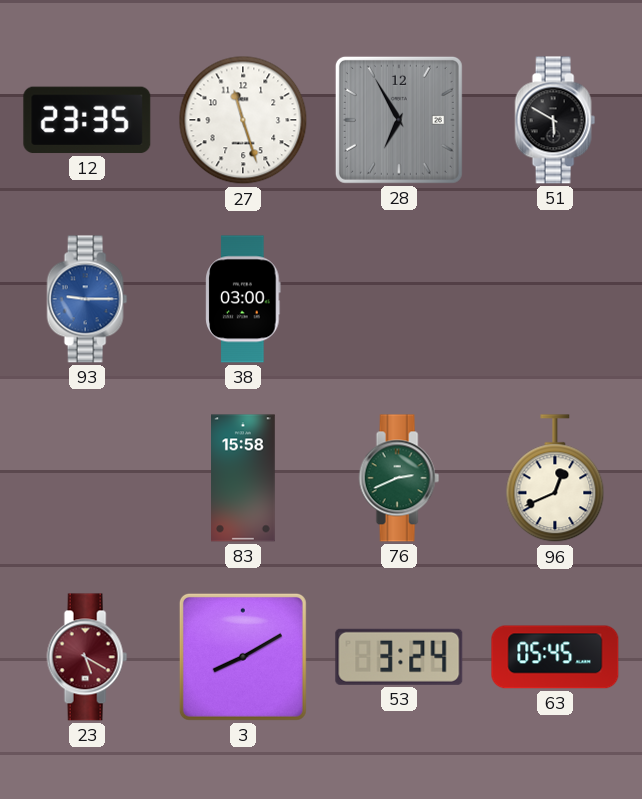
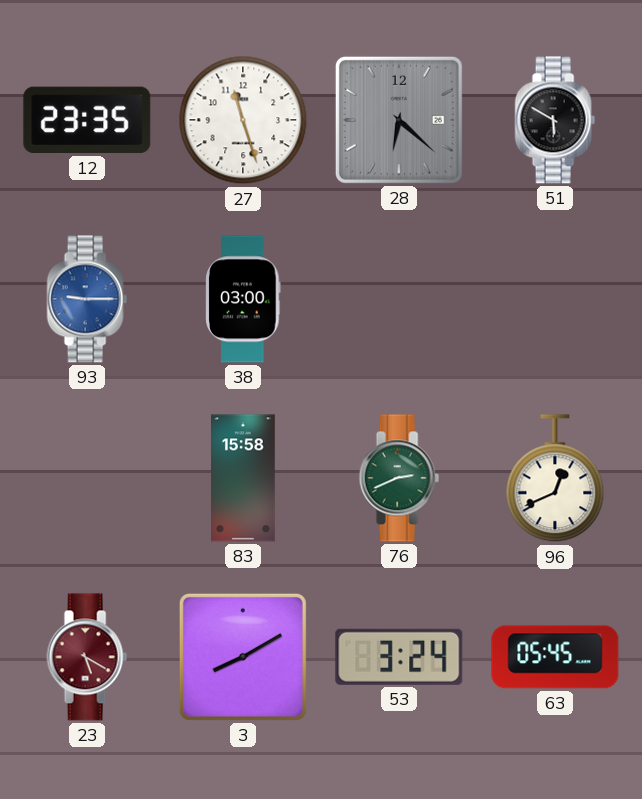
28: 6:55 -> 6:22 (399, 120)
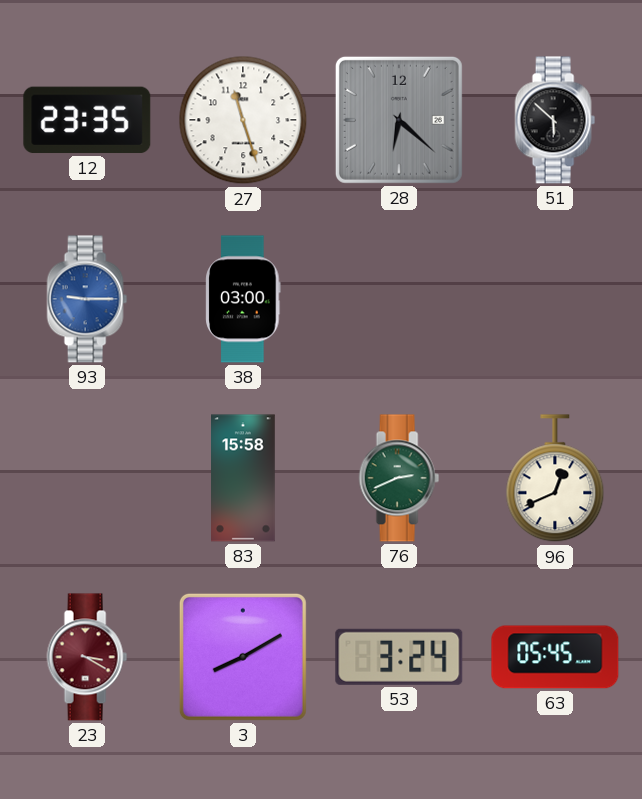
51: 5:50 -> 5:52 (555, 120)
23: 5:20 -> 3:20 (87, 657)
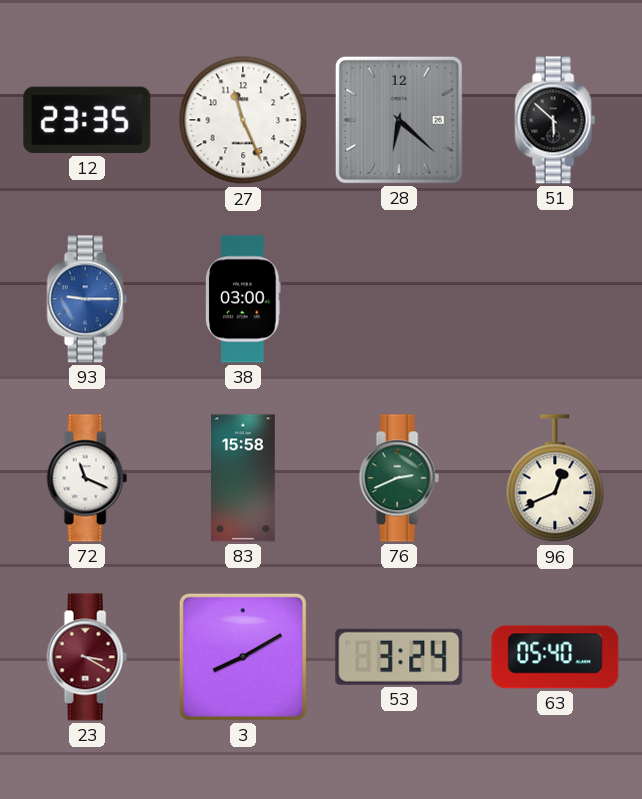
27: 11:27 -> 11:26 (243, 120)
72: none -> 11:19 (87, 478)
63: 05:45 -> 05:40 (555, 657)
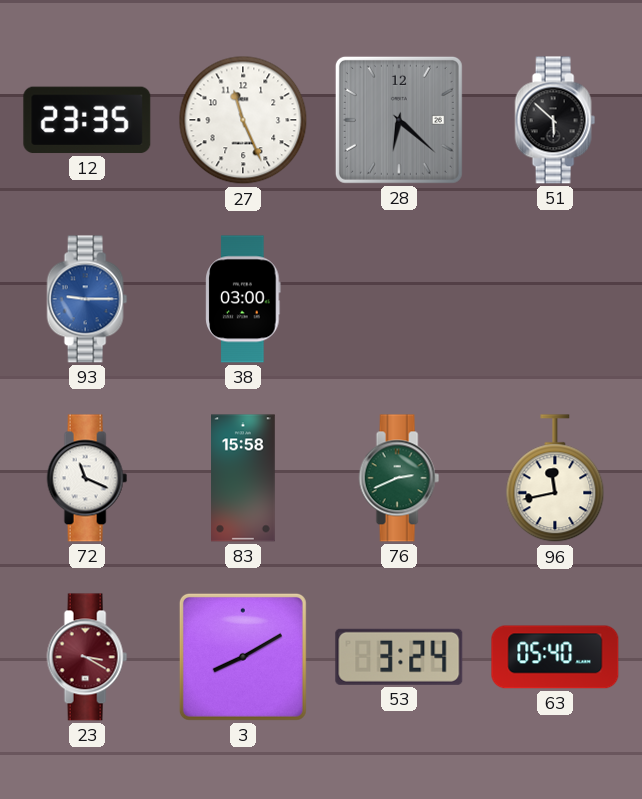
96: 12:41 -> 11:43 (555, 479)
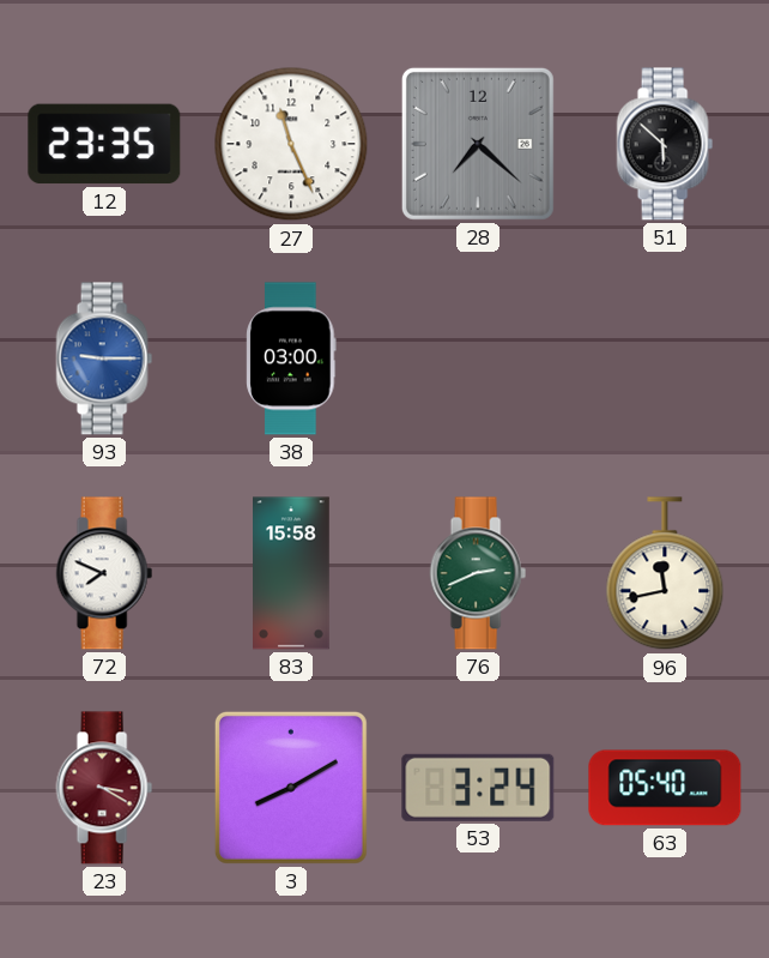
28: 6:22 -> 7:22 (478, 144)
72: 11:19 -> 7:49 (104, 573)
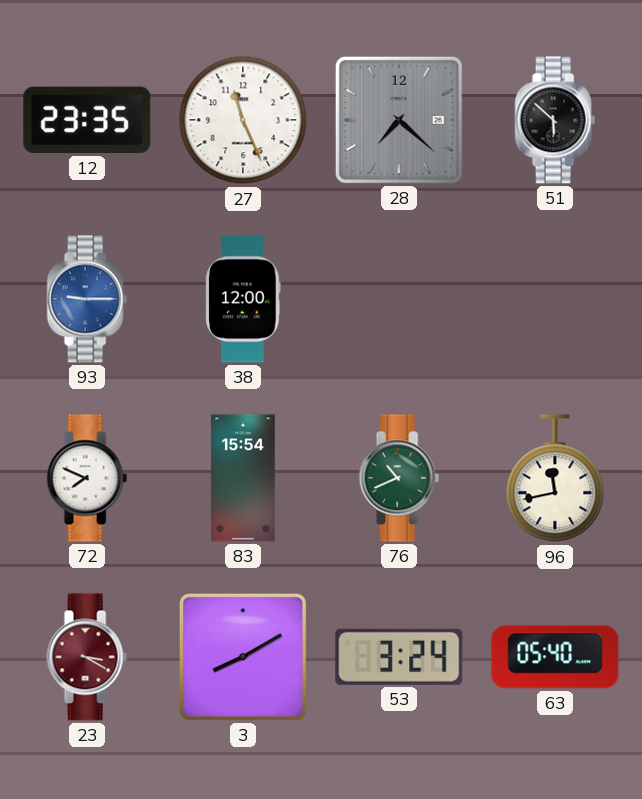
38: 03:00 -> 12:00 (243, 299)
83: 15:58 -> 15:54 (244, 478)
76: 2:41 -> 10:41 (399, 478)
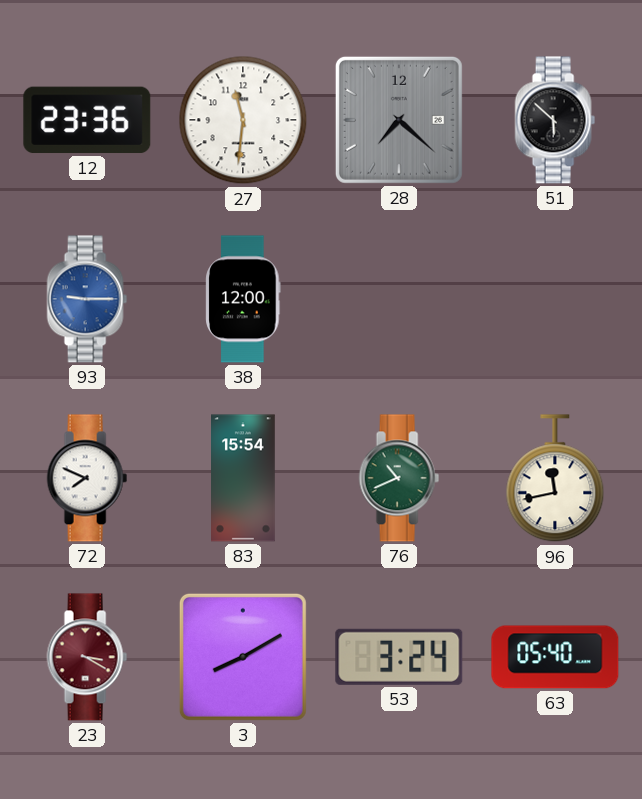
12: 23:35 -> 23:36 (87, 120)
27: 11:26 -> 11:31 (243, 120)
